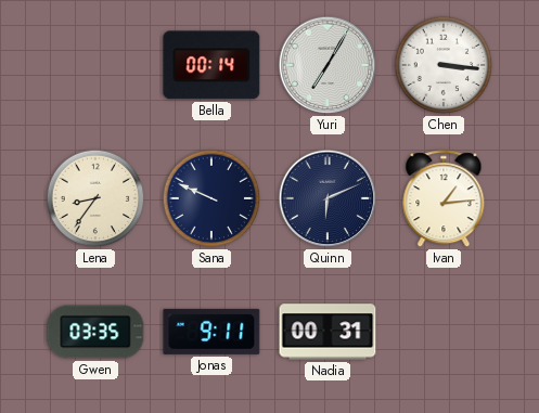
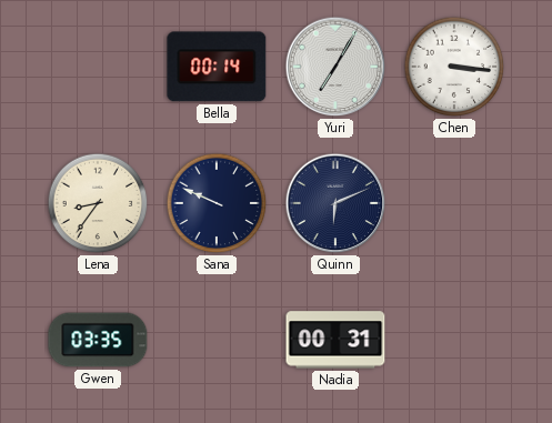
Ivan: 1:14 -> none (444, 199)
Jonas: 9:11 -> none (211, 332)
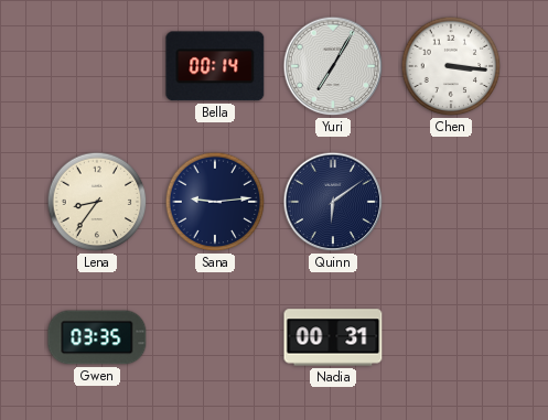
Sana: 9:49 -> 9:14 (215, 202)
Quinn: 6:11 -> 6:09 (333, 202)
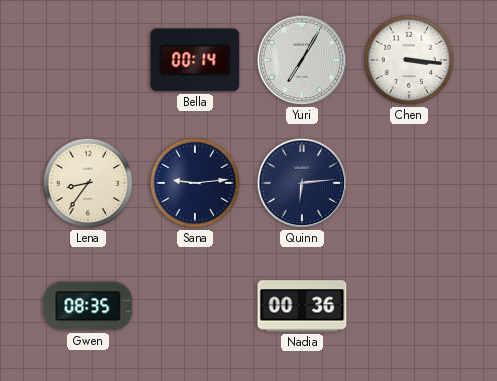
Quinn: 6:09 -> 6:14 (302, 183)
Gwen: 03:35 -> 08:35 (88, 306)
Nadia: 00:31 -> 00:36 (302, 306)
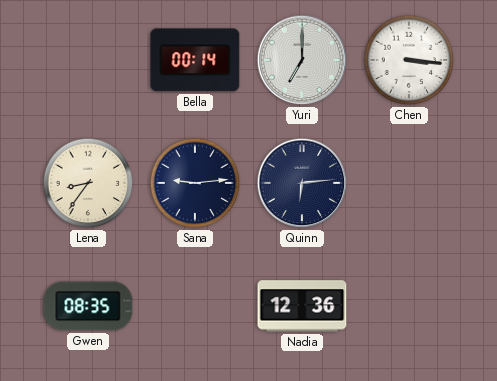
Yuri: 7:05 -> 7:00 (302, 60)
Nadia: 00:36 -> 12:36 (302, 306)
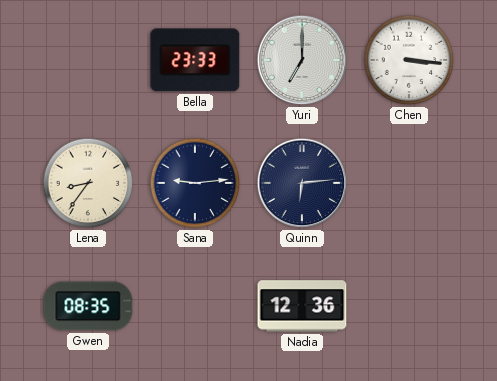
Bella: 00:14 -> 23:33 (195, 60)
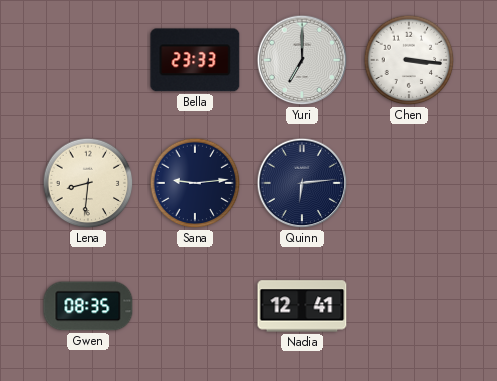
Lena: 8:36 -> 8:31 (88, 183)
Nadia: 12:36 -> 12:41 (302, 306)
